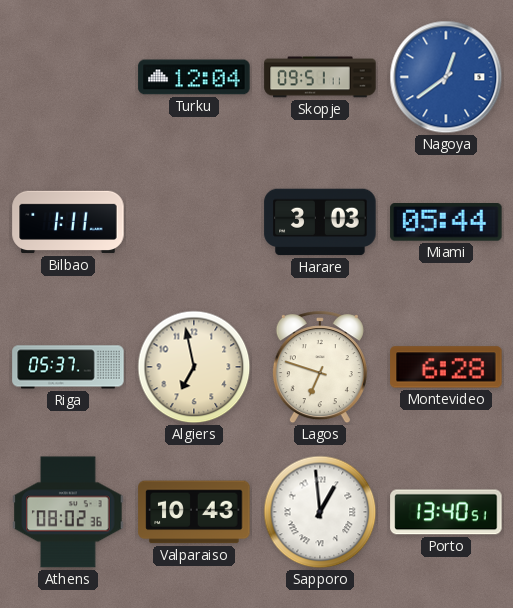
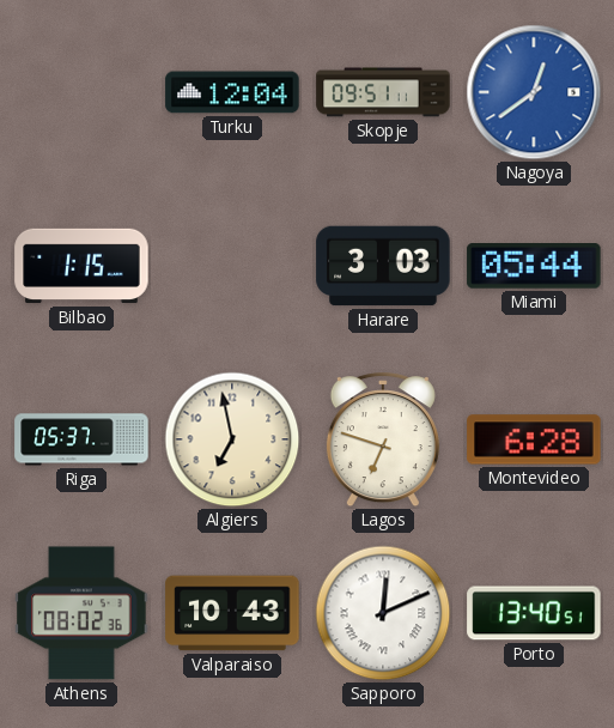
Bilbao: 1:11 -> 1:15 (81, 266)
Sapporo: 12:59 -> 12:11 (383, 613)
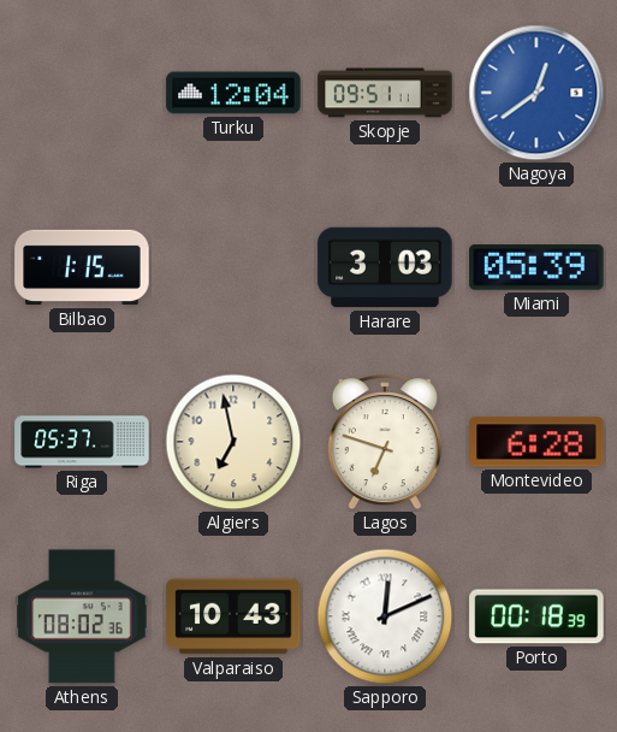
Miami: 05:44 -> 05:39 (536, 268)
Porto: 13:40 -> 00:18 (536, 616)
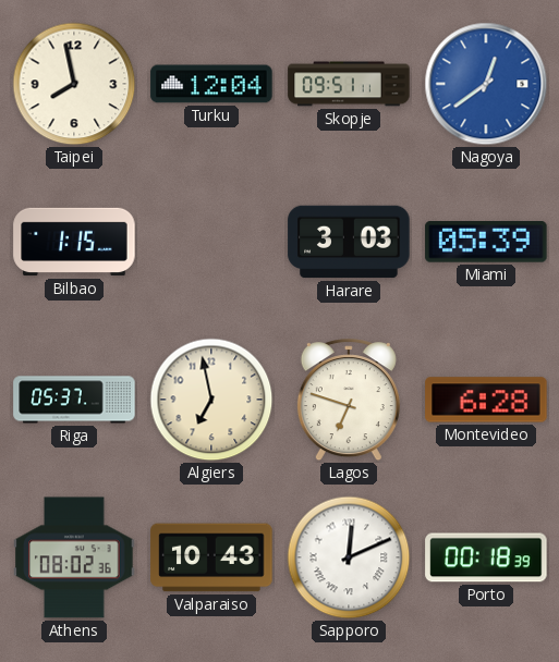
Taipei: none -> 7:58 (74, 84)
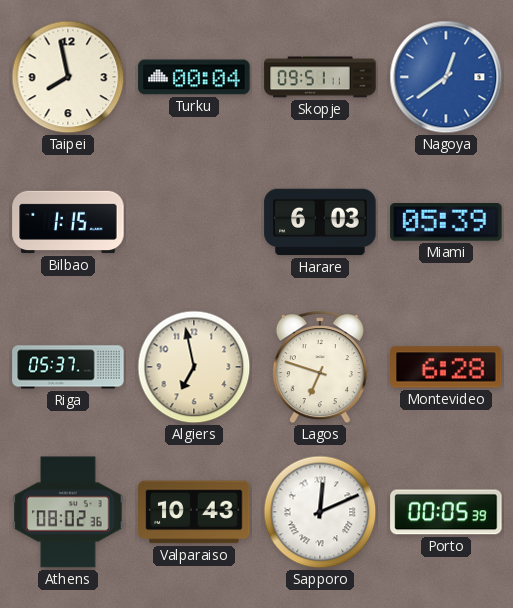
Turku: 12:04 -> 00:04 (194, 77)
Harare: 3:03 -> 6:03 (320, 222)
Porto: 00:18 -> 00:05 (446, 512)
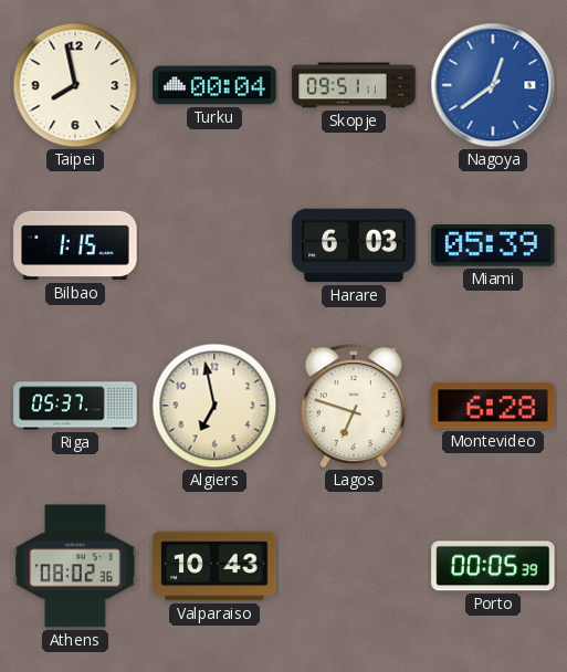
Sapporo: 12:11 -> none (320, 512)
